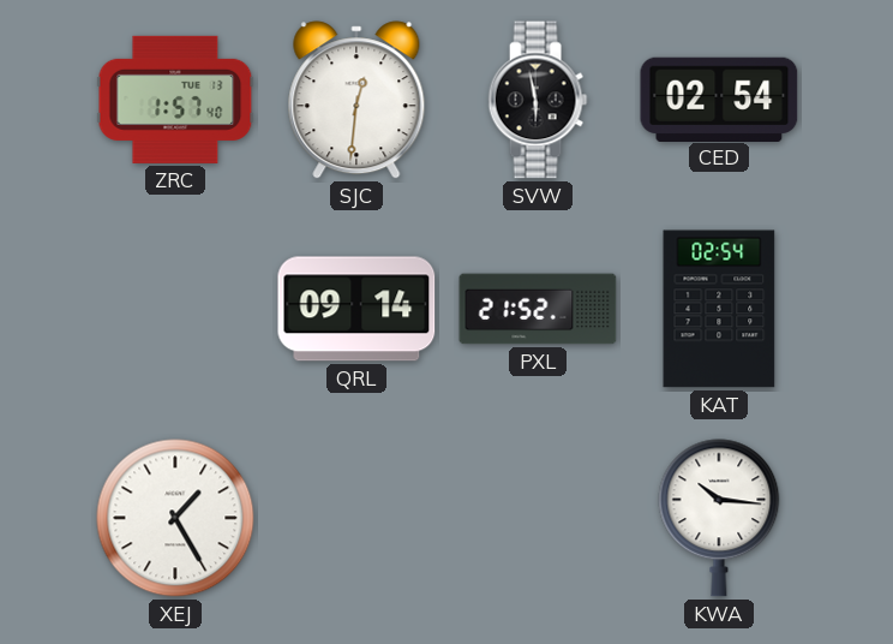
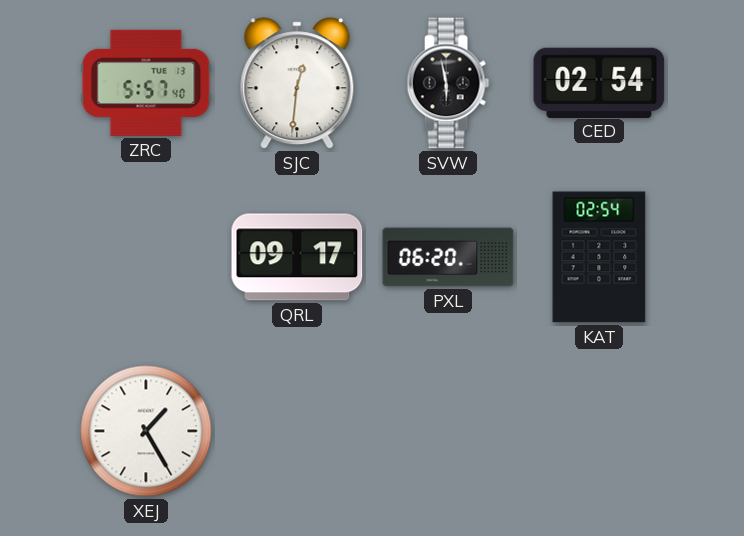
ZRC: 1:57 -> 5:57 (146, 83)
QRL: 09:14 -> 09:17 (297, 257)
PXL: 21:52 -> 06:20 (448, 257)
KWA: 10:16 -> none (719, 518)
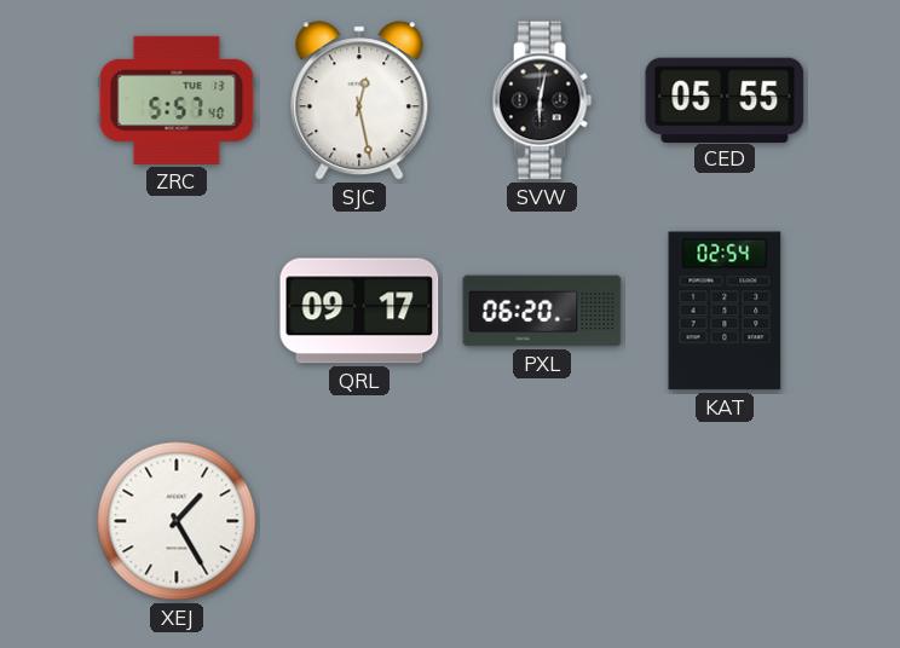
SJC: 12:31 -> 12:28 (359, 100)
SVW: 5:58 -> 6:02 (542, 100)
CED: 02:54 -> 05:55 (725, 99)
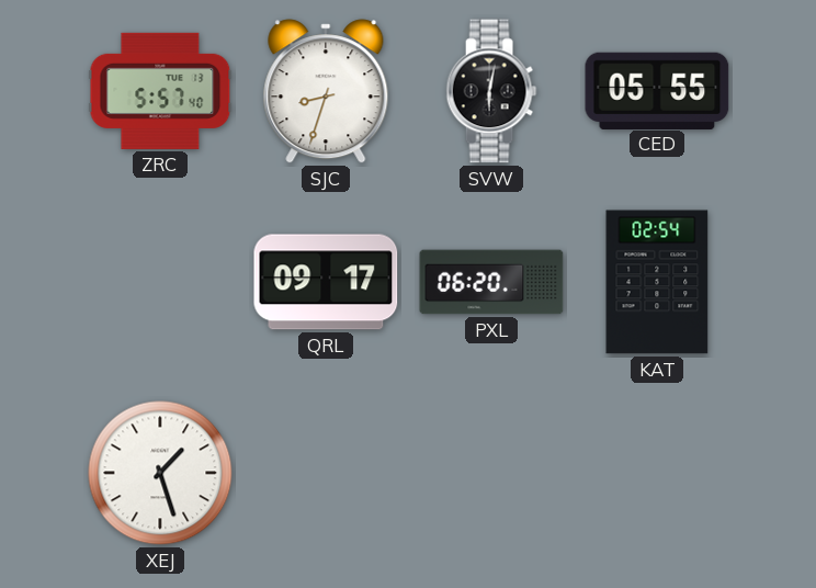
SJC: 12:28 -> 8:33 (326, 91)
XEJ: 1:25 -> 1:27 (160, 473)
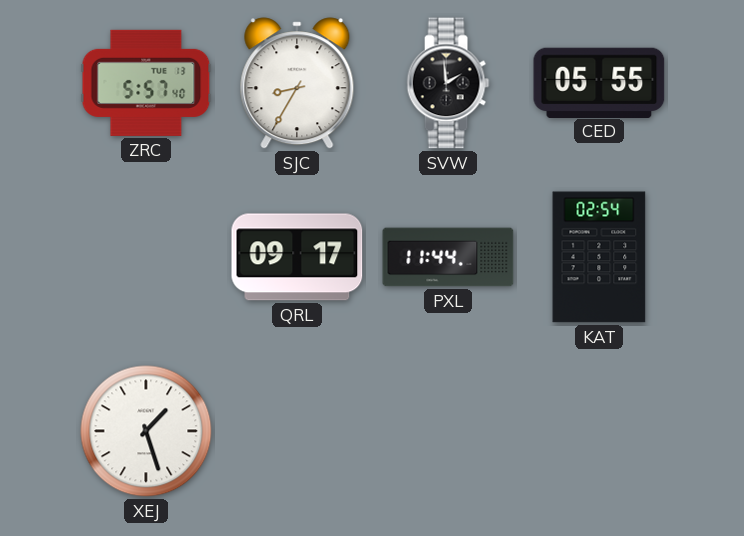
SJC: 8:33 -> 8:35 (297, 83)
SVW: 6:02 -> 1:59 (448, 83)
PXL: 06:20 -> 11:44 (448, 257)
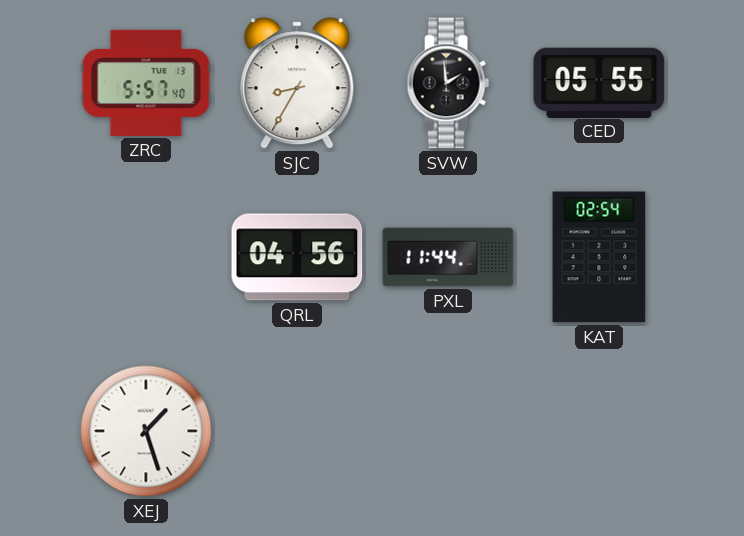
QRL: 09:17 -> 04:56 (297, 257)
